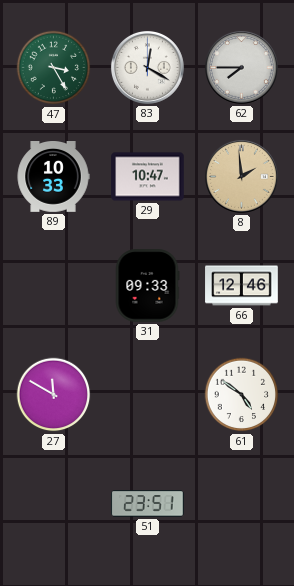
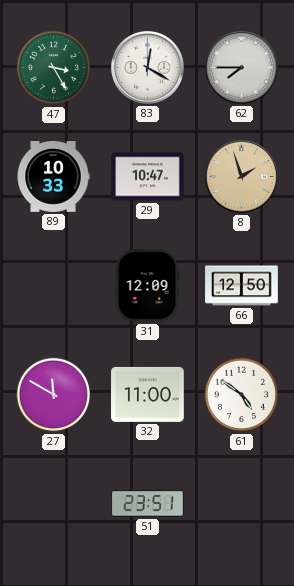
8: 1:59 -> 1:57 (241, 176)
31: 09:33 -> 12:09 (147, 286)
66: 12:46 -> 12:50 (242, 286)
32: none -> 11:00 (148, 394)
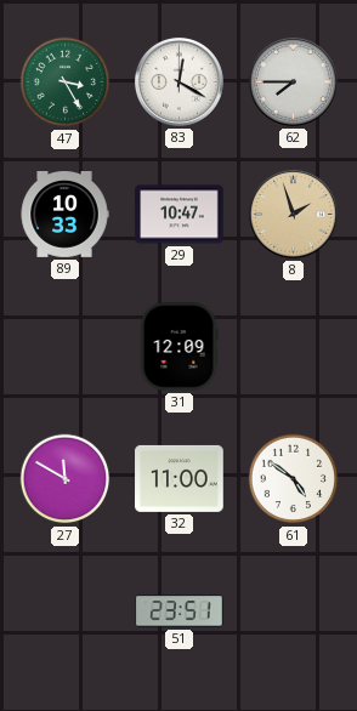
66: 12:50 -> none (242, 286)
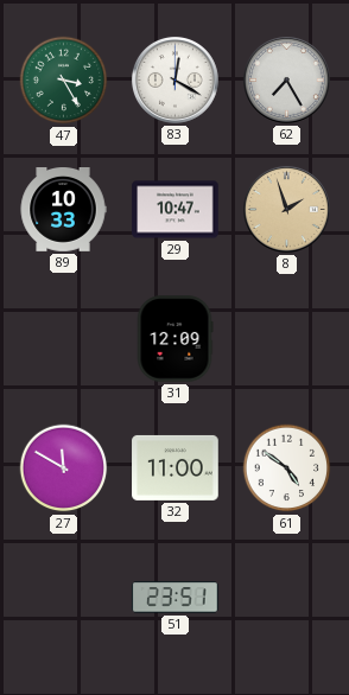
62: 7:45 -> 7:25 (286, 79)
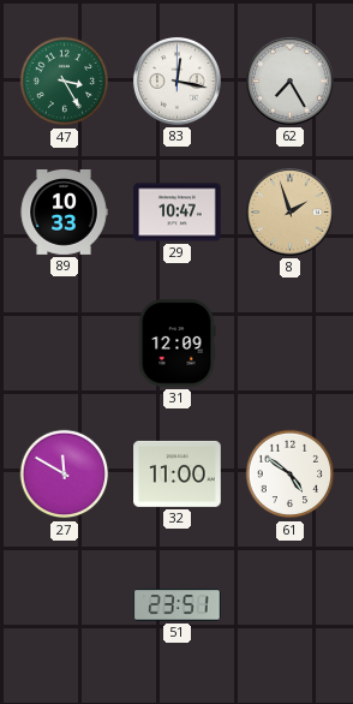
83: 12:20 -> 12:17 (176, 80)
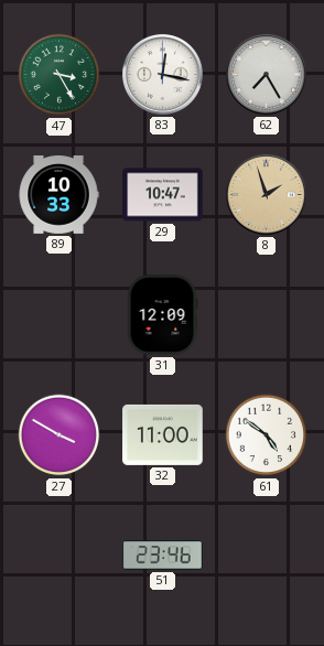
27: 11:50 -> 3:50 (60, 435)
51: 23:51 -> 23:46 (163, 556)
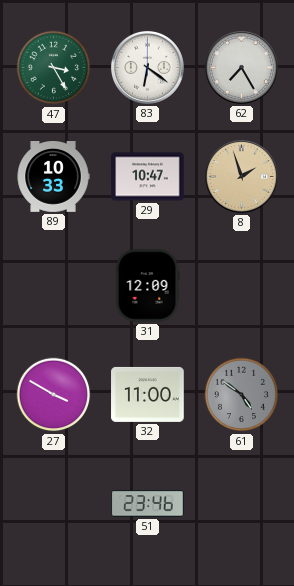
83: 12:17 -> 6:21 (147, 67)
61 dial: white -> grey (242, 395)
